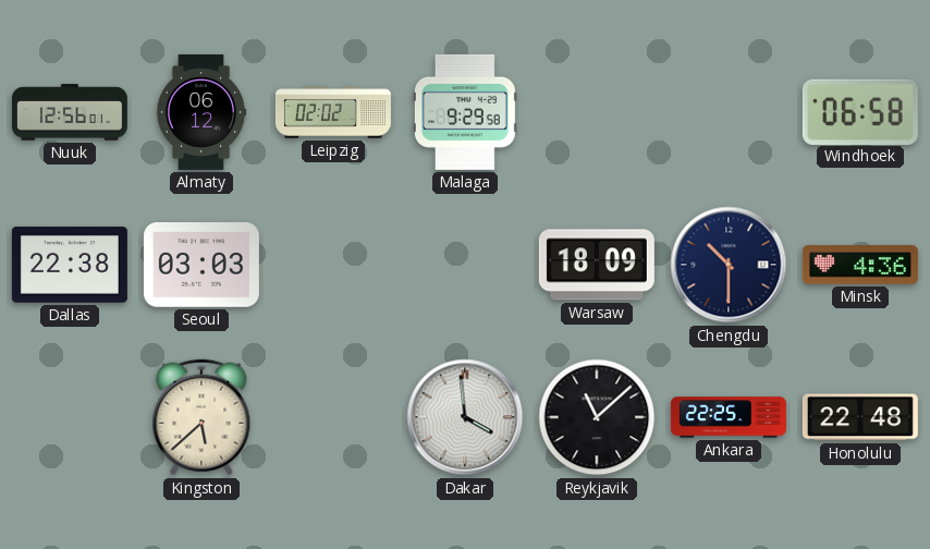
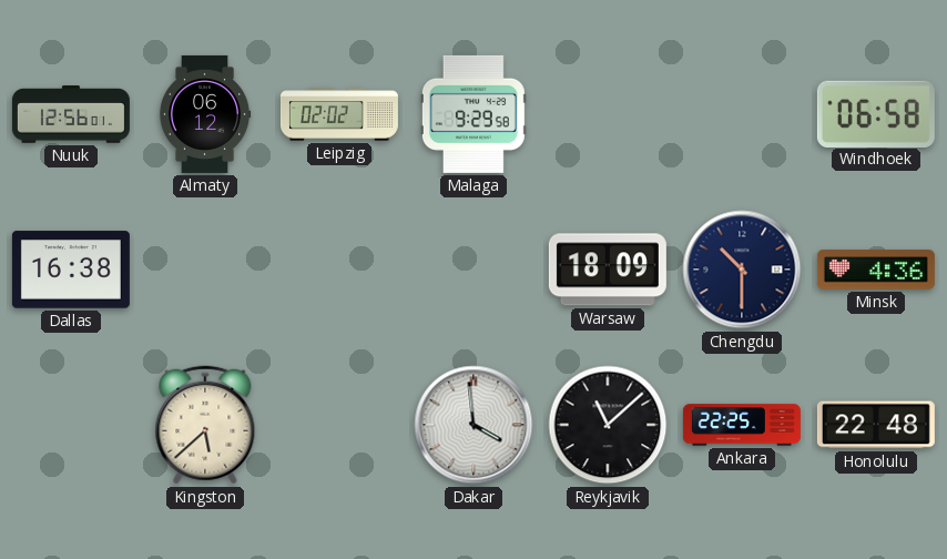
Dallas: 22:38 -> 16:38 (71, 270)
Seoul: 03:03 -> none (201, 266)
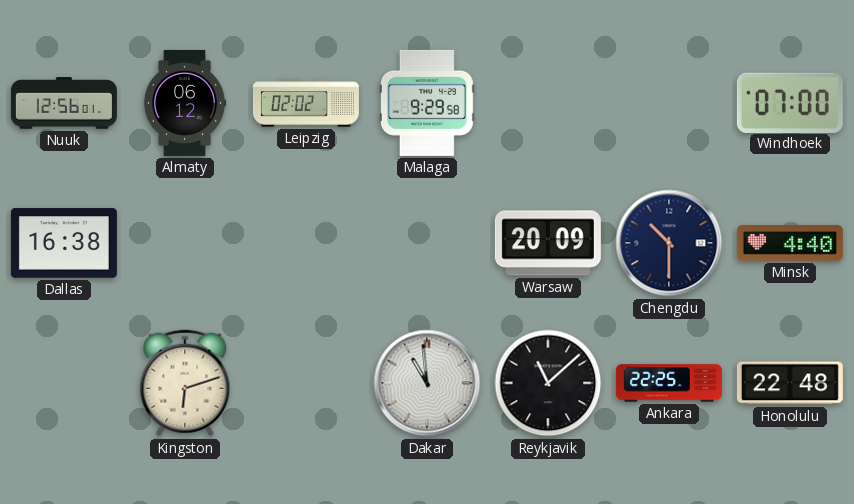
Windhoek: 06:58 -> 07:00 (790, 102)
Warsaw: 18:09 -> 20:09 (548, 243)
Minsk: 4:36 -> 4:40 (790, 243)
Kingston: 5:38 -> 6:12 (185, 383)
Dakar: 3:59 -> 10:59 (427, 383)
